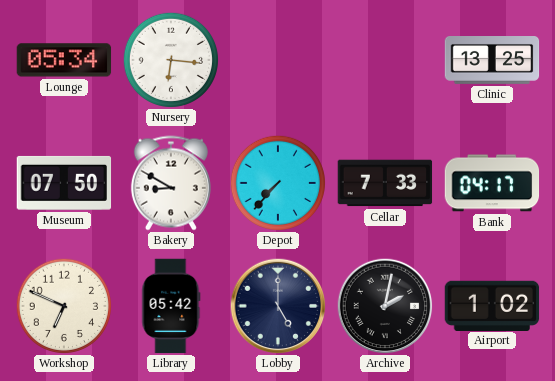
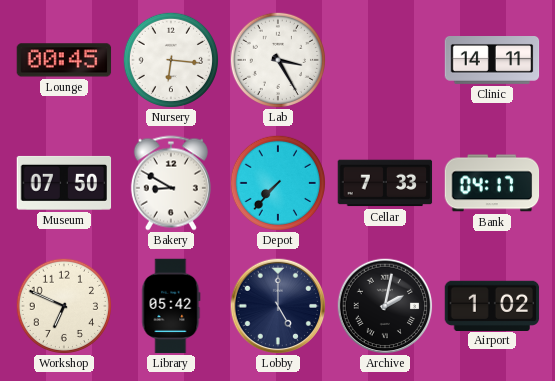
Lounge: 05:34 -> 00:45 (64, 60)
Lab: none -> 3:25 (277, 59)
Clinic: 13:25 -> 14:11 (492, 61)
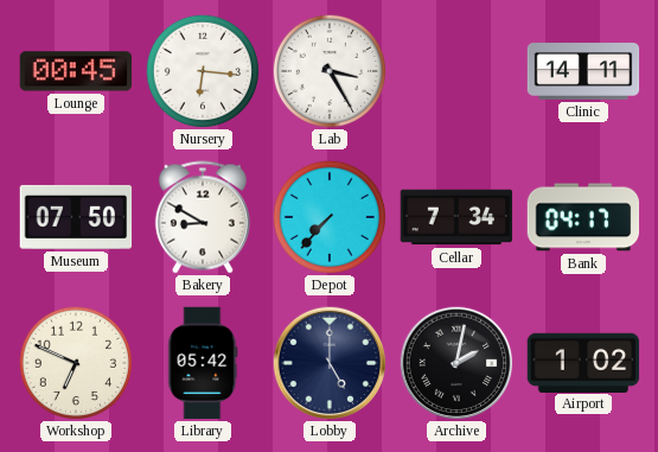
Cellar: 7:33 -> 7:34 (456, 217)
